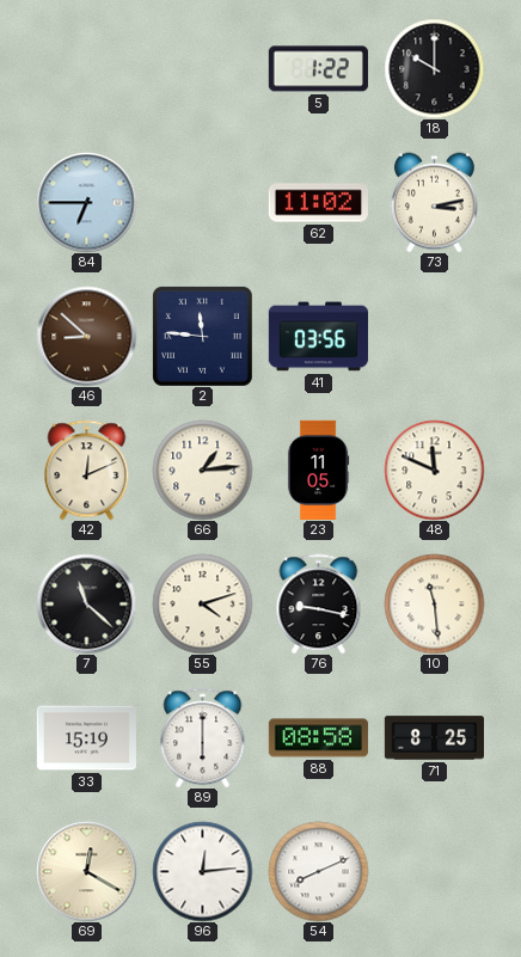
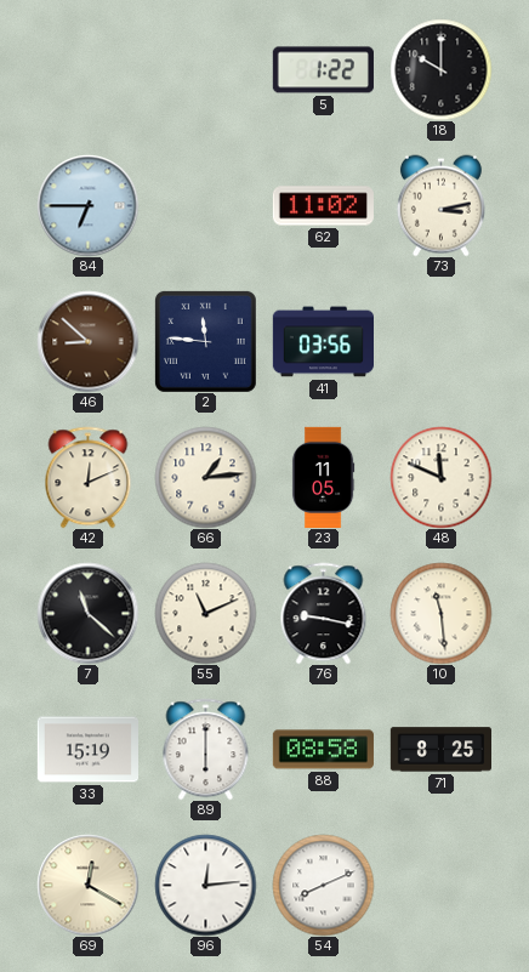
55: 4:12 -> 11:11 (205, 613)
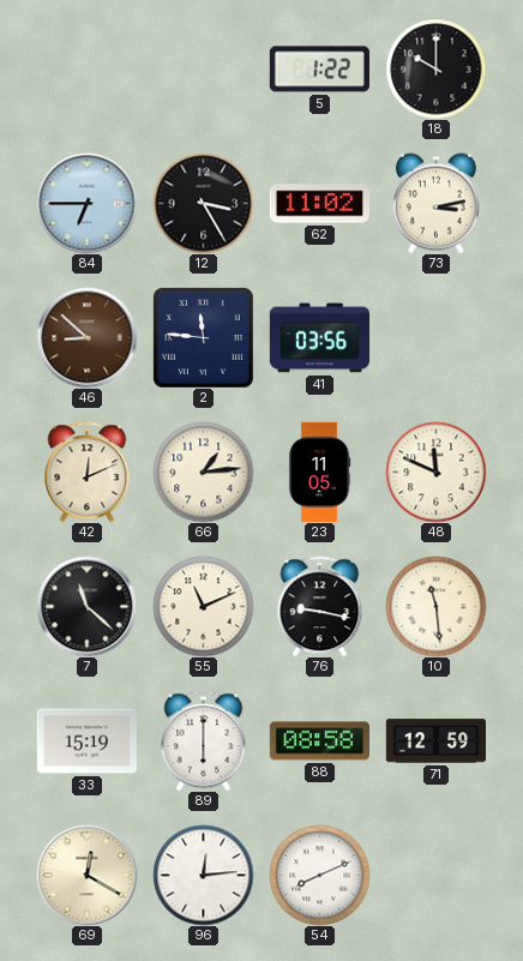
12: none -> 3:25 (203, 203)
71: 8:25 -> 12:59 (435, 741)
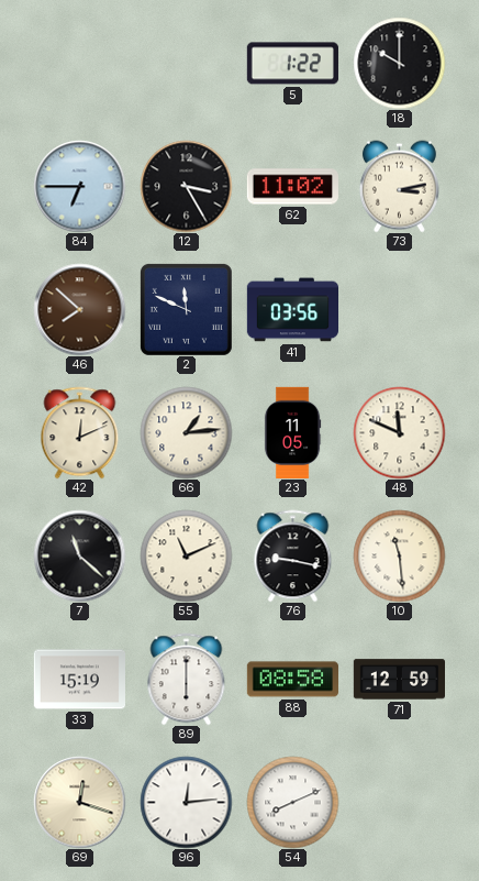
46: 8:52 -> 7:52 (79, 309)
2: 11:46 -> 11:49 (186, 309)
69: 12:20 -> 12:18 (79, 802)
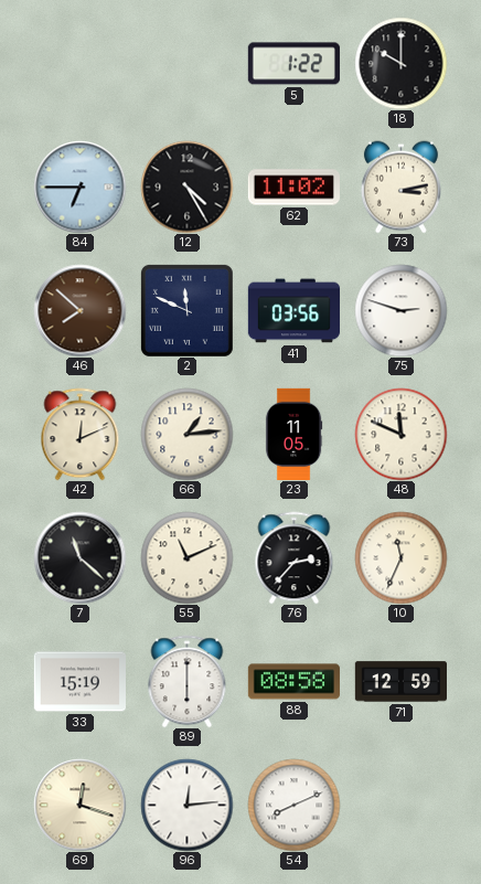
12: 3:25 -> 4:25 (186, 187)
75: none -> 2:48 (400, 310)
76: 9:17 -> 2:37 (295, 557)
10: 11:29 -> 11:34 (400, 557)
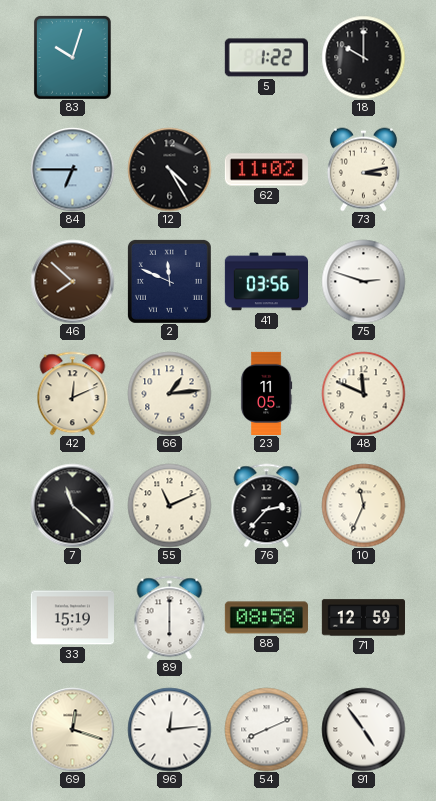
83: none -> 10:03 (72, 57)
91: none -> 4:54 (363, 729)
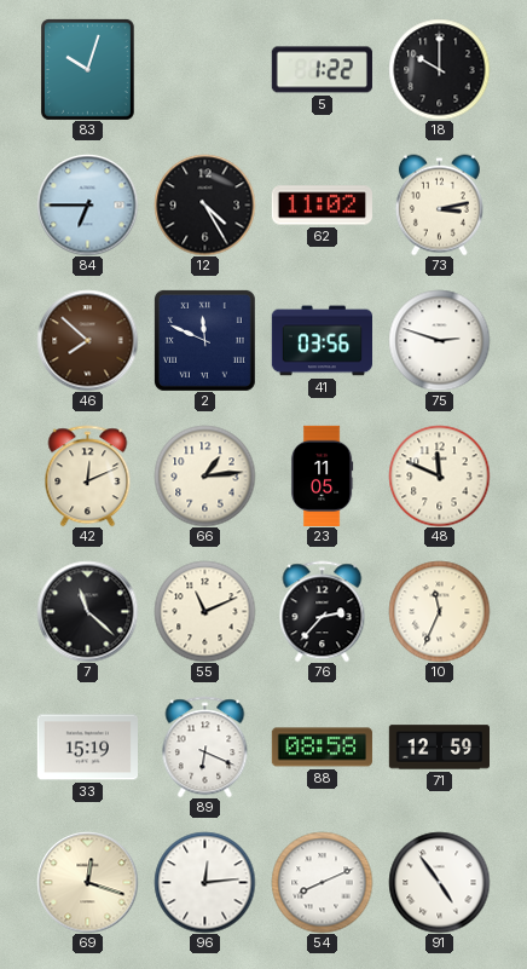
89: 6:00 -> 6:19 (205, 746)
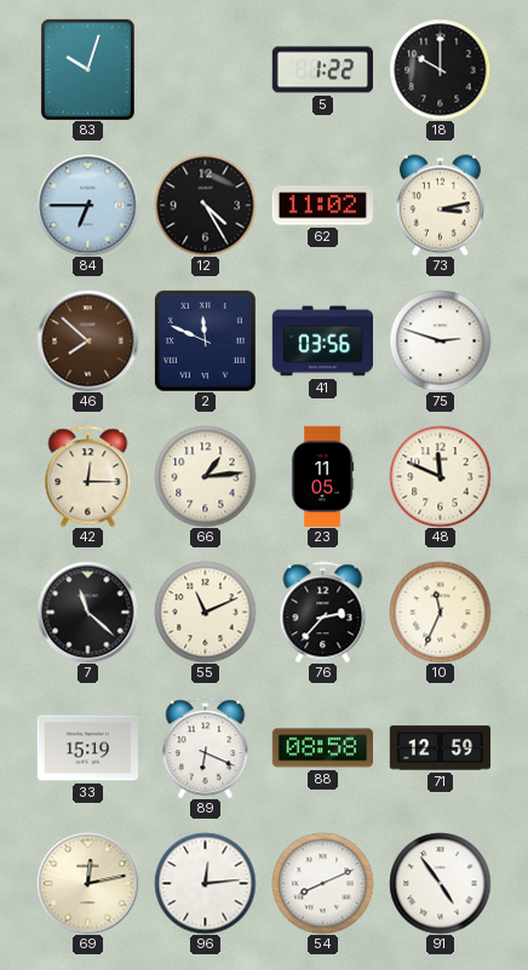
42: 12:11 -> 12:15 (88, 476)
69: 12:18 -> 12:13 (87, 883)
